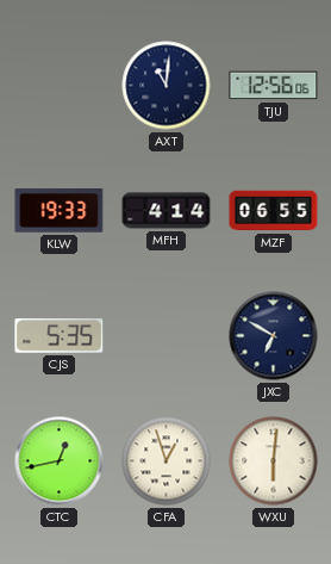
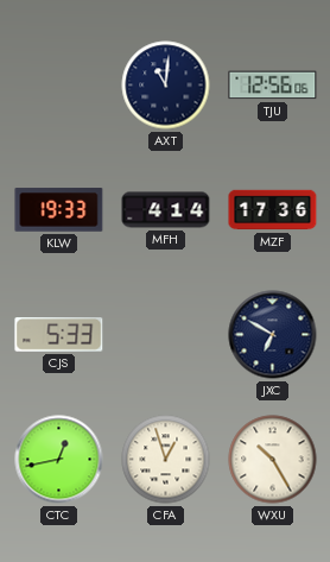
MZF: 06:55 -> 17:36 (273, 210)
CJS: 5:35 -> 5:33 (59, 335)
WXU: 6:01 -> 10:25 (273, 460)
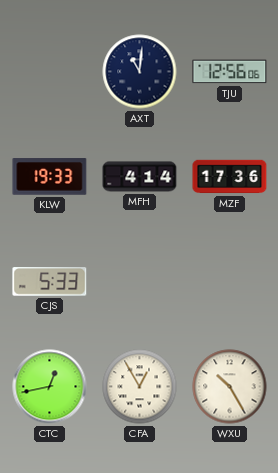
JXC: 6:50 -> none (273, 335)
CFA: 12:57 -> 12:55 (140, 387)
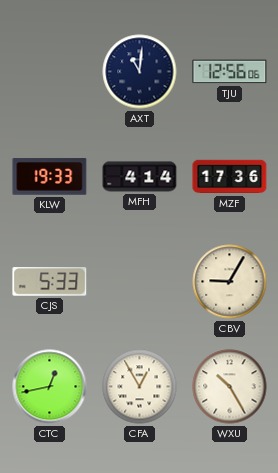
CBV: none -> 9:05 (230, 282)
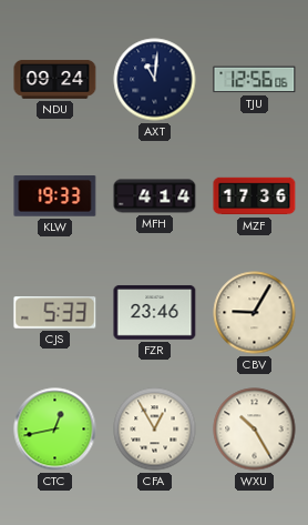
NDU: none -> 09:24 (55, 80)
FZR: none -> 23:46 (155, 313)
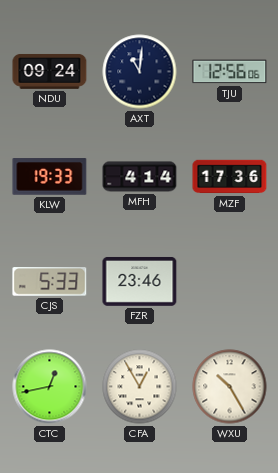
CBV: 9:05 -> none (255, 313)
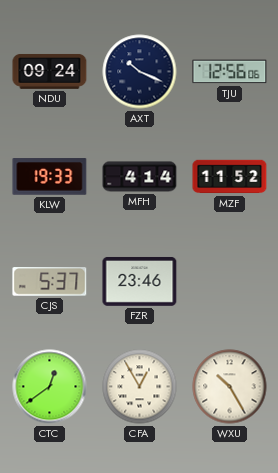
AXT: 11:01 -> 10:19 (140, 72)
MZF: 17:36 -> 11:52 (230, 177)
CJS: 5:33 -> 5:37 (50, 282)
CTC: 12:43 -> 12:39 (50, 387)
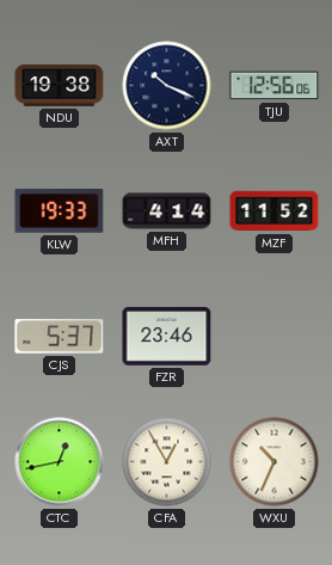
NDU: 09:24 -> 19:38 (60, 86)
CTC: 12:39 -> 12:43 (60, 462)
WXU: 10:25 -> 10:34 (275, 462)
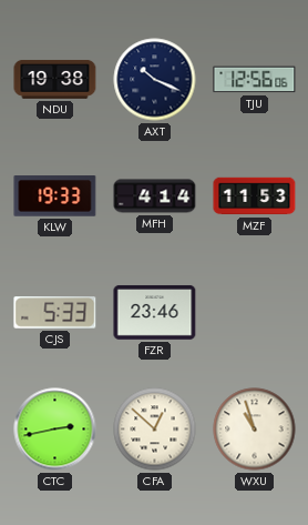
MZF: 11:52 -> 11:53 (255, 196)
CJS: 5:37 -> 5:33 (55, 313)
CTC: 12:43 -> 2:43 (55, 430)
CFA: 12:55 -> 12:52 (155, 430)
WXU: 10:34 -> 10:57 (255, 430)
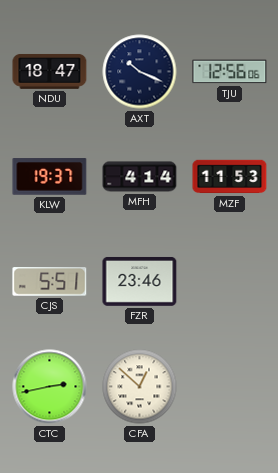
NDU: 19:38 -> 18:47 (50, 72)
KLW: 19:33 -> 19:37 (50, 177)
CJS: 5:33 -> 5:51 (50, 282)
WXU: 10:57 -> none (255, 430)
